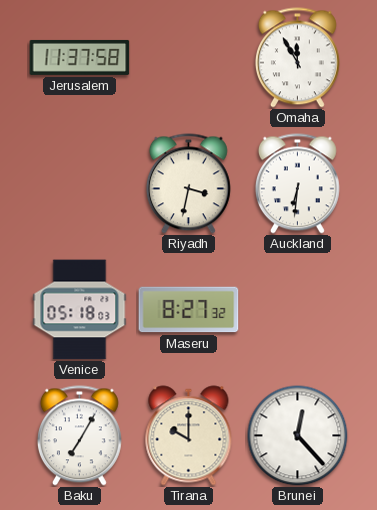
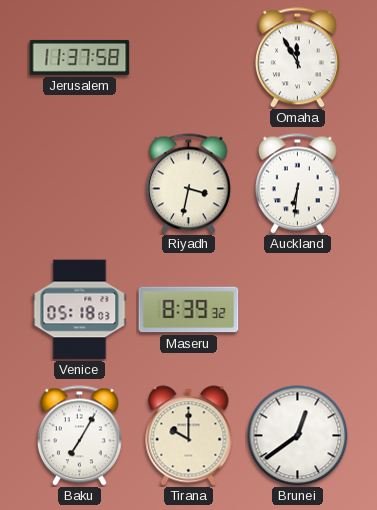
Maseru: 8:27 -> 8:39 (189, 310)
Brunei: 12:23 -> 12:39 (298, 436)
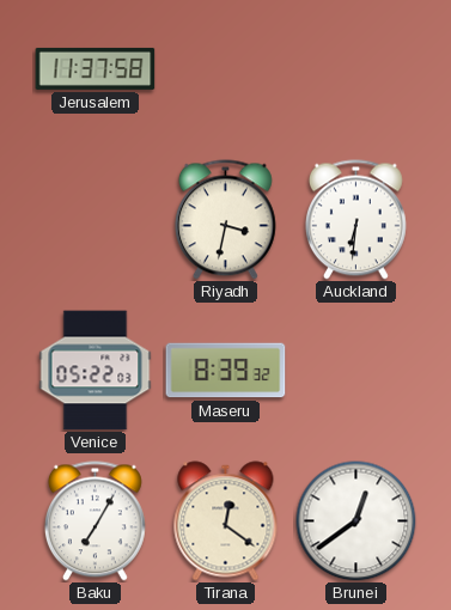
Omaha: 11:55 -> none (297, 58)
Venice: 05:18 -> 05:22 (96, 371)
Tirana: 10:00 -> 12:21 (226, 521)
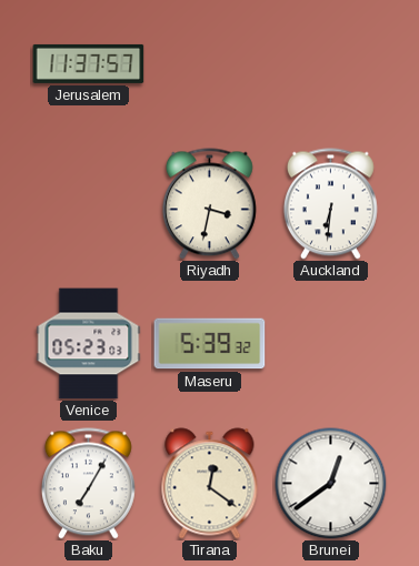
Jerusalem: 11:37:58 -> 11:37:57 (89, 63)
Venice: 05:22 -> 05:23 (89, 344)
Maseru: 8:39 -> 5:39 (210, 344)
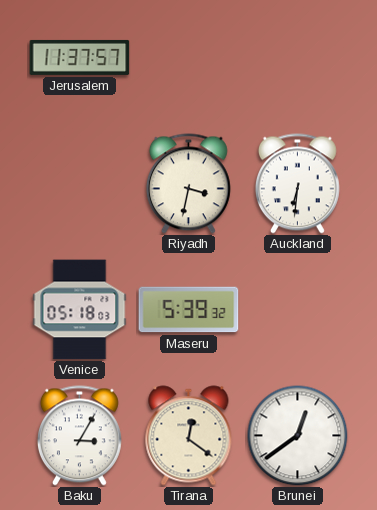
Venice: 05:23 -> 05:18 (80, 310)
Baku: 7:05 -> 3:05 (79, 436)
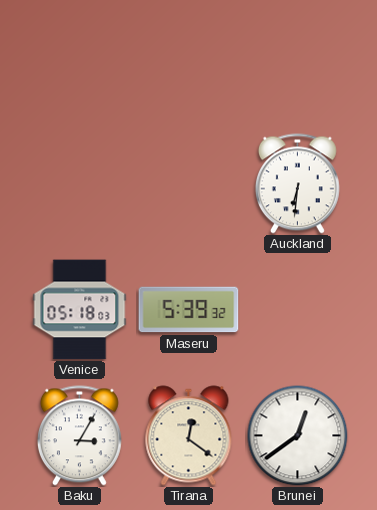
Jerusalem: 11:37 -> none (80, 57)
Riyadh: 3:32 -> none (188, 184)
